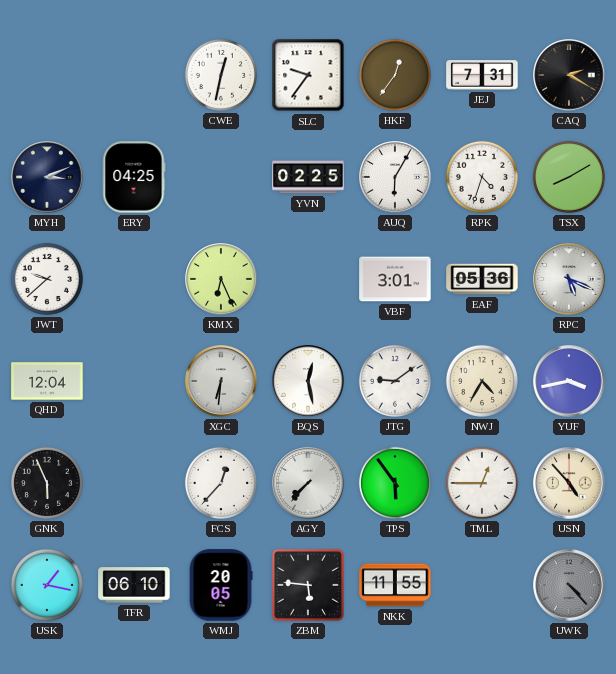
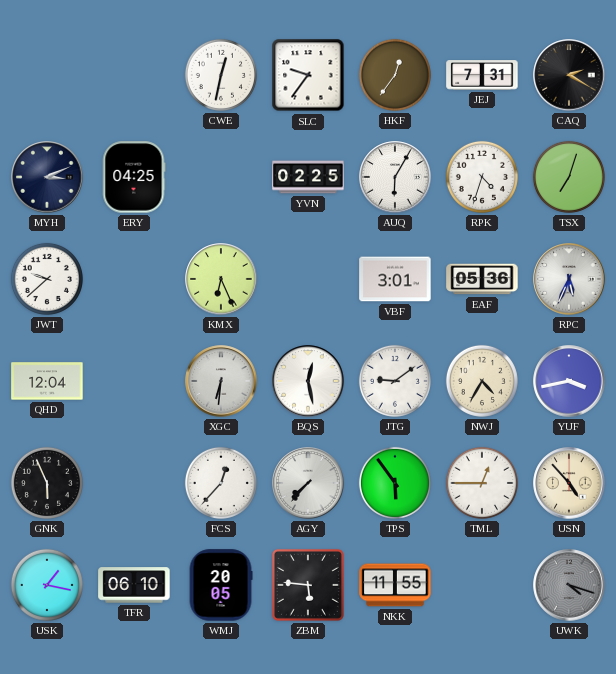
TSX: 8:10 -> 7:03 (569, 177)
RPC: 5:19 -> 5:34 (569, 279)
UWK: 4:23 -> 4:18 (569, 585)
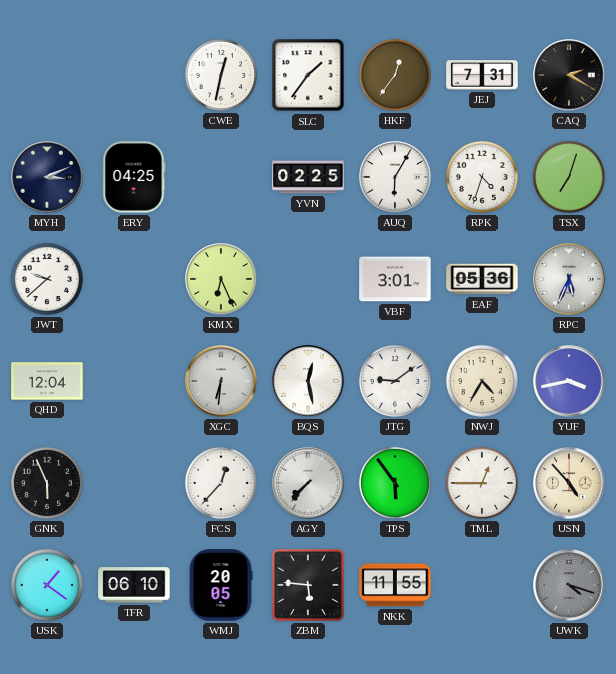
SLC: 9:36 -> 1:36 (308, 75)
USK: 1:17 -> 1:21 (47, 585)
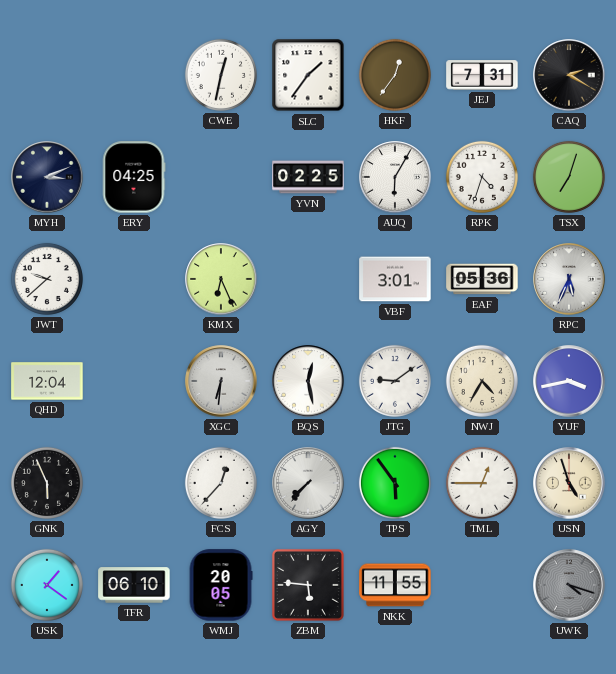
USN: 4:53 -> 4:57 (569, 483)
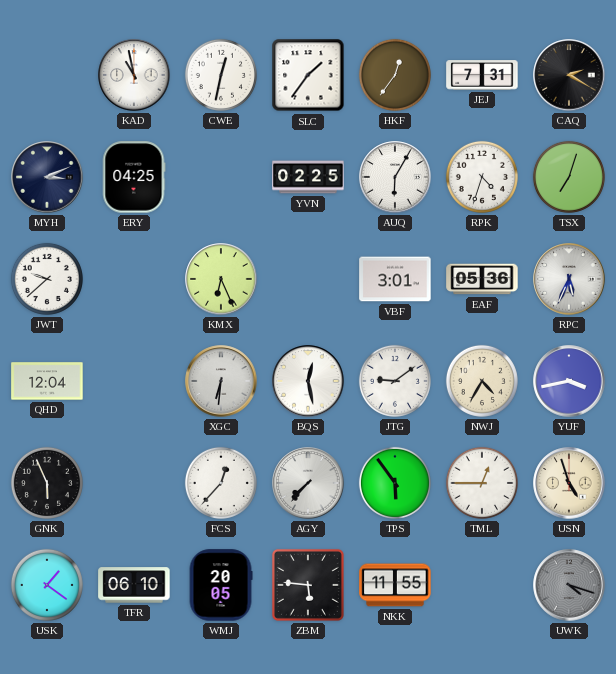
KAD: none -> 10:58 (134, 75)
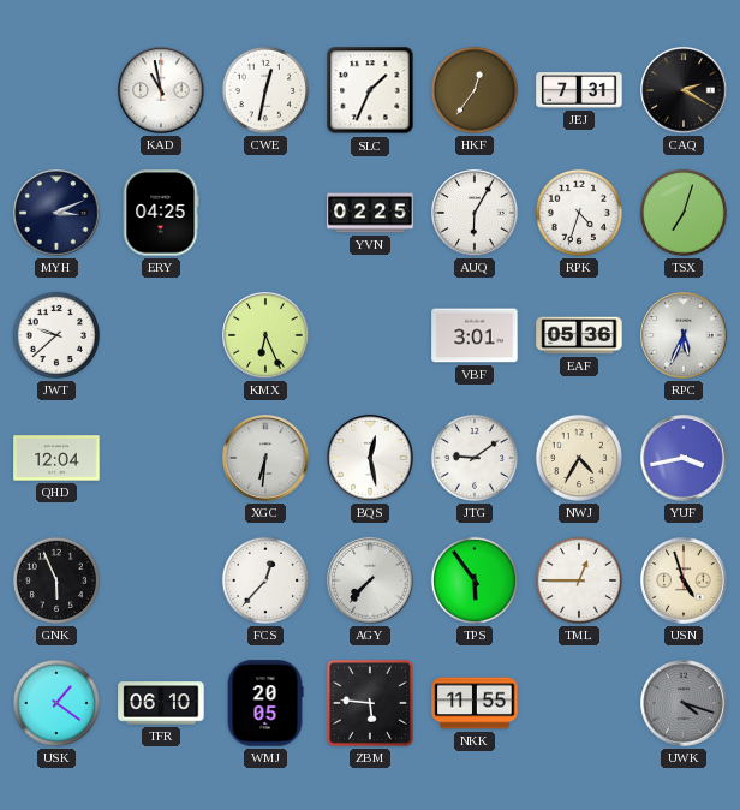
SLC: 1:36 -> 1:34 (370, 90)
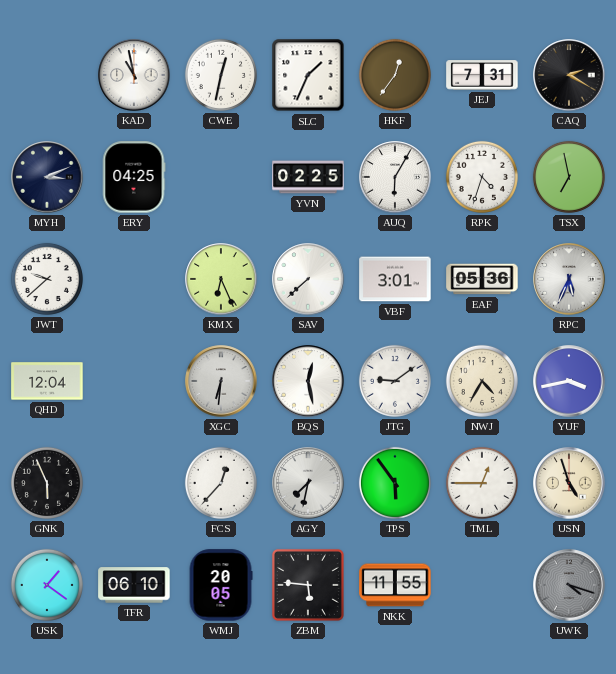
TSX: 7:03 -> 6:58 (569, 177)
SAV: none -> 7:38 (308, 279)
AGY: 7:37 -> 7:32 (308, 483)
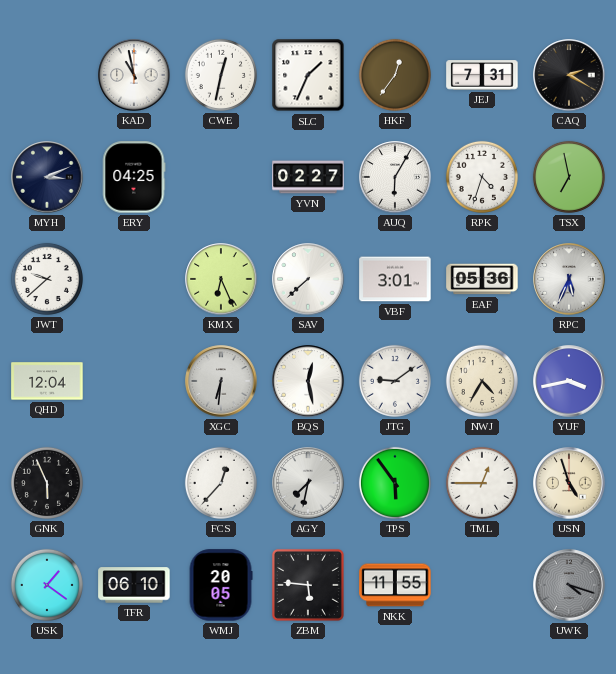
YVN: 02:25 -> 02:27 (308, 177)
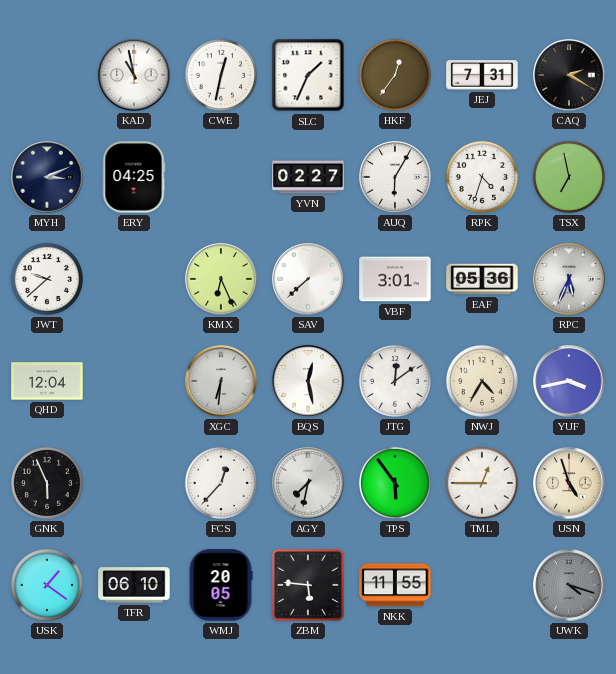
JTG: 9:09 -> 12:09 (395, 381)
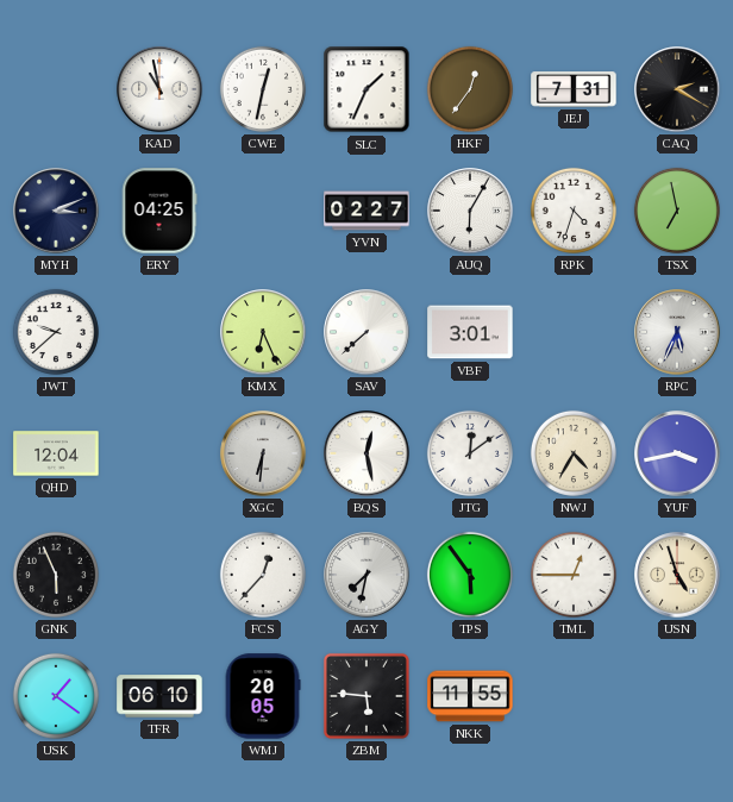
EAF: 05:36 -> none (482, 279)
UWK: 4:18 -> none (569, 585)
